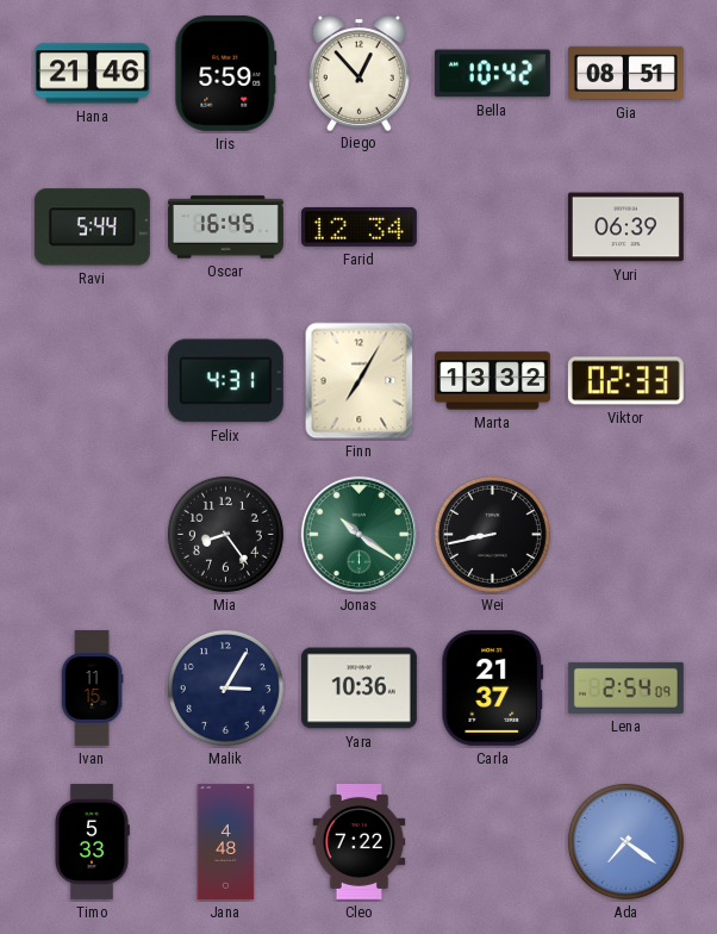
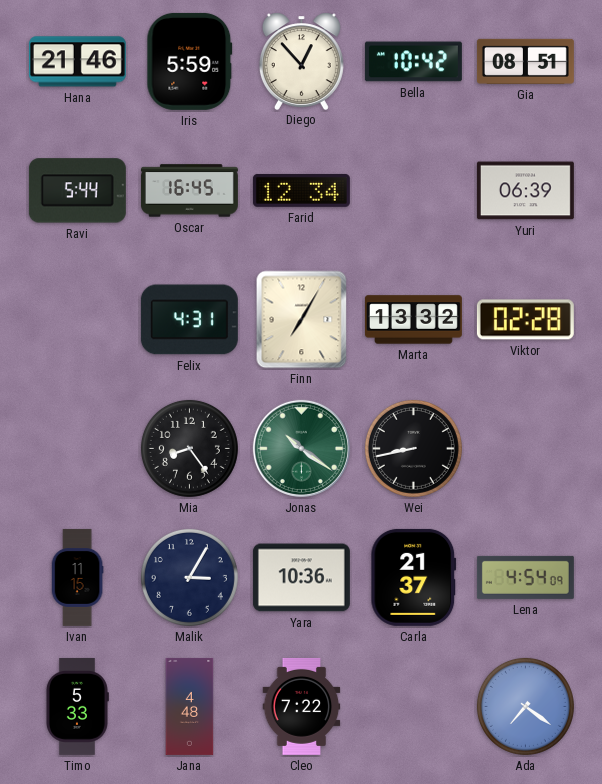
Viktor: 02:33 -> 02:28 (525, 320)
Lena: 2:54 -> 4:54 (525, 577)
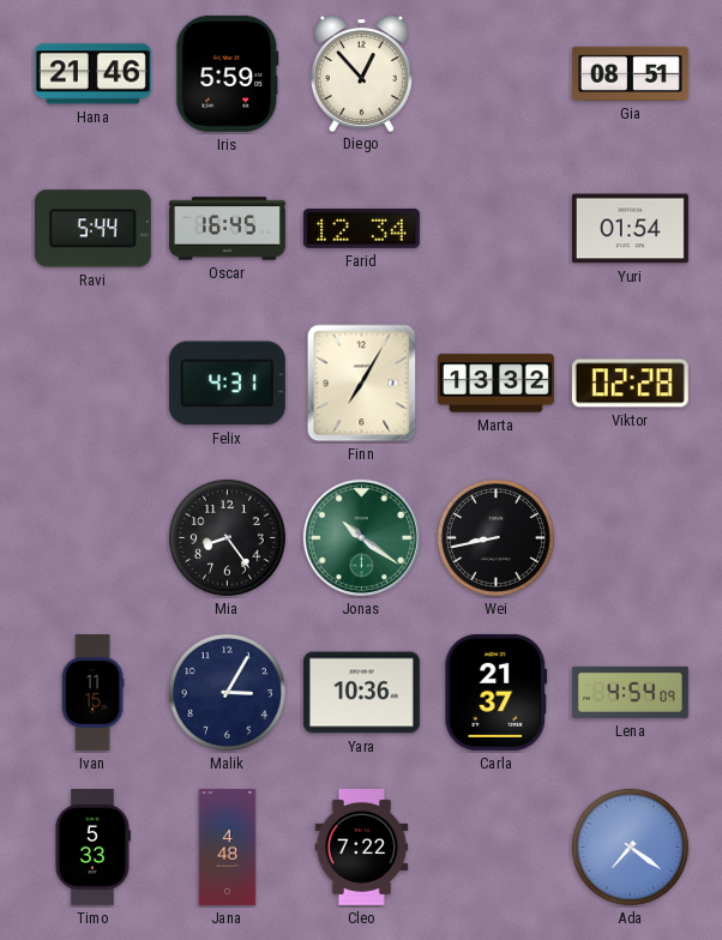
Bella: 10:42 -> none (413, 62)
Yuri: 06:39 -> 01:54 (630, 229)
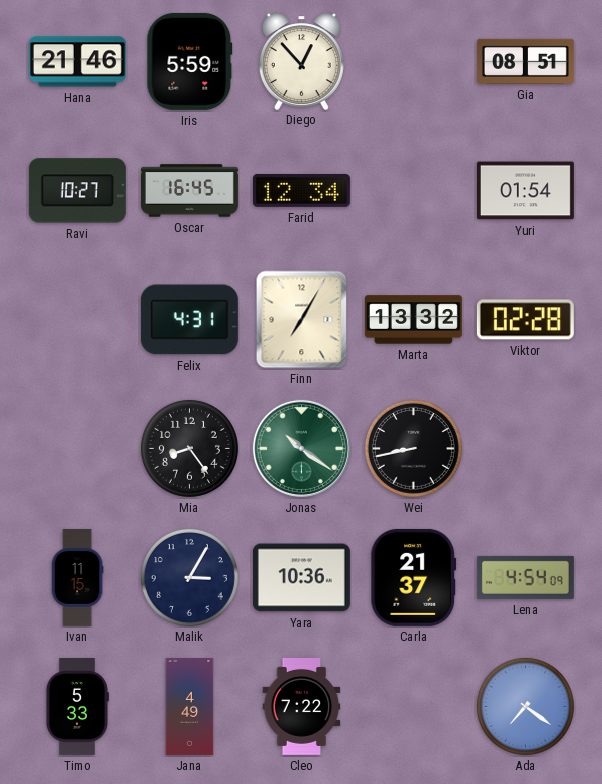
Ravi: 5:44 -> 10:27 (77, 191)
Jana: 4:48 -> 4:49 (190, 706)
